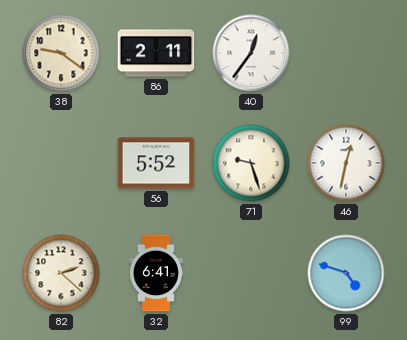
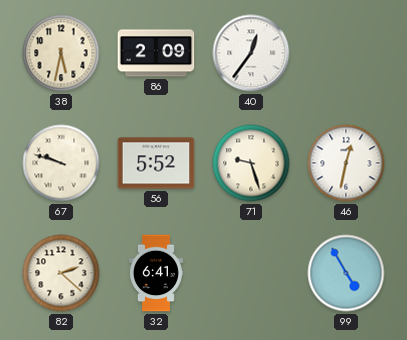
38: 9:21 -> 5:32 (61, 53)
86: 2:11 -> 2:09 (156, 53)
67: none -> 9:48 (61, 163)
99: 4:48 -> 4:55 (346, 273)
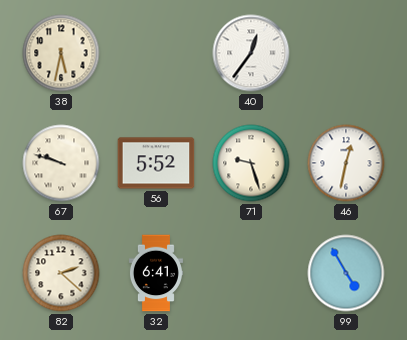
86: 2:09 -> none (156, 53)
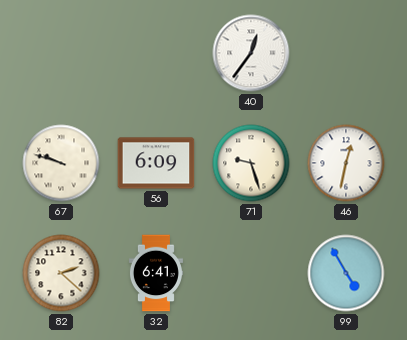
38: 5:32 -> none (61, 53)
56: 5:52 -> 6:09 (156, 163)
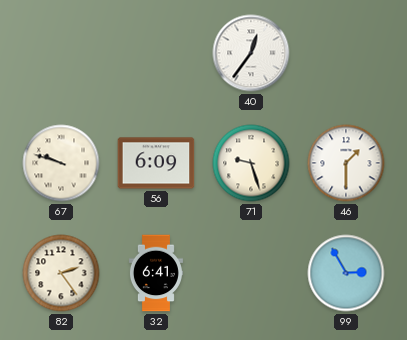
46: 12:32 -> 1:30 (346, 163)
82: 2:22 -> 2:24 (61, 273)
99: 4:55 -> 2:55 (346, 273)
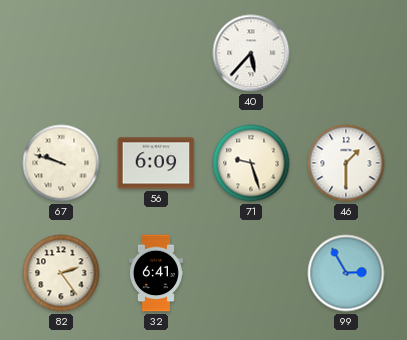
40: 12:36 -> 5:37 (251, 53)
